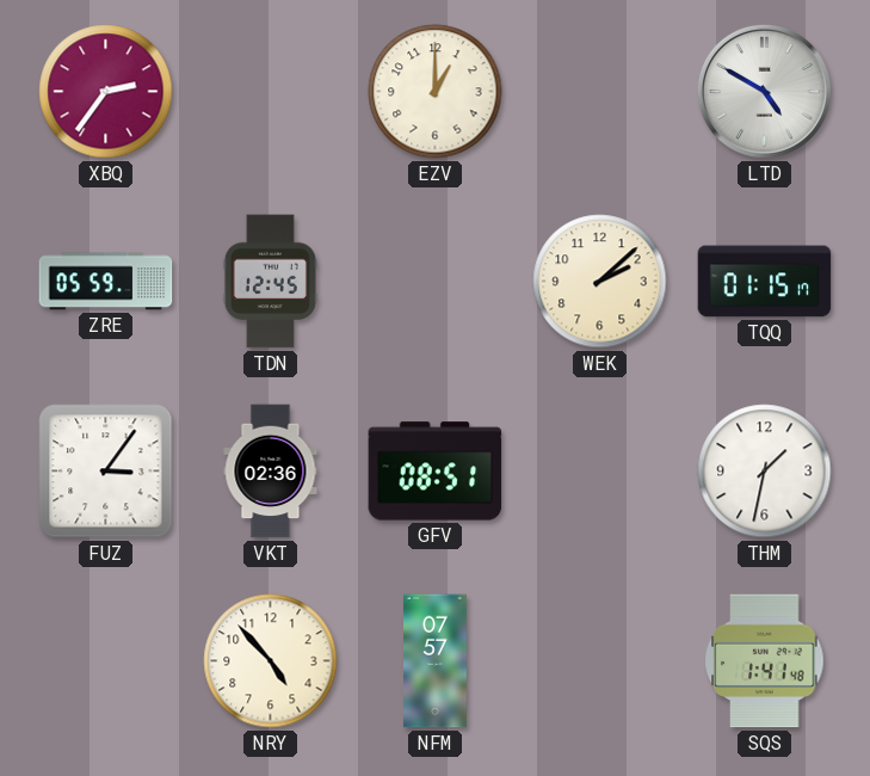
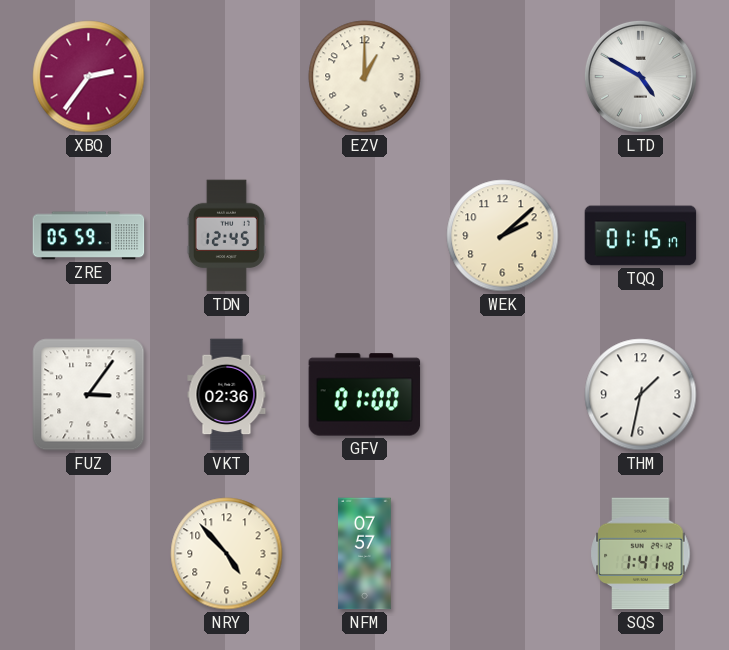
GFV: 08:51 -> 01:00 (365, 395)
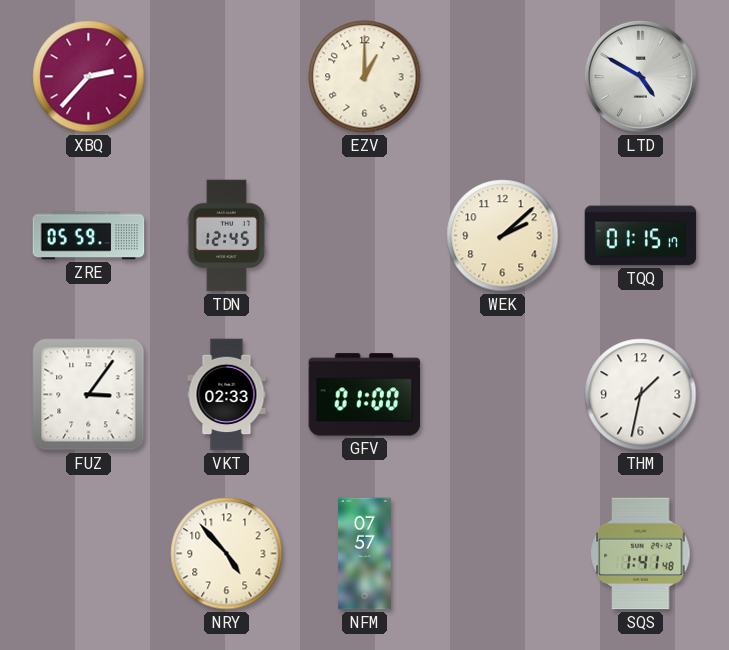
XBQ: 2:36 -> 2:37 (89, 77)
VKT: 02:36 -> 02:33 (227, 395)
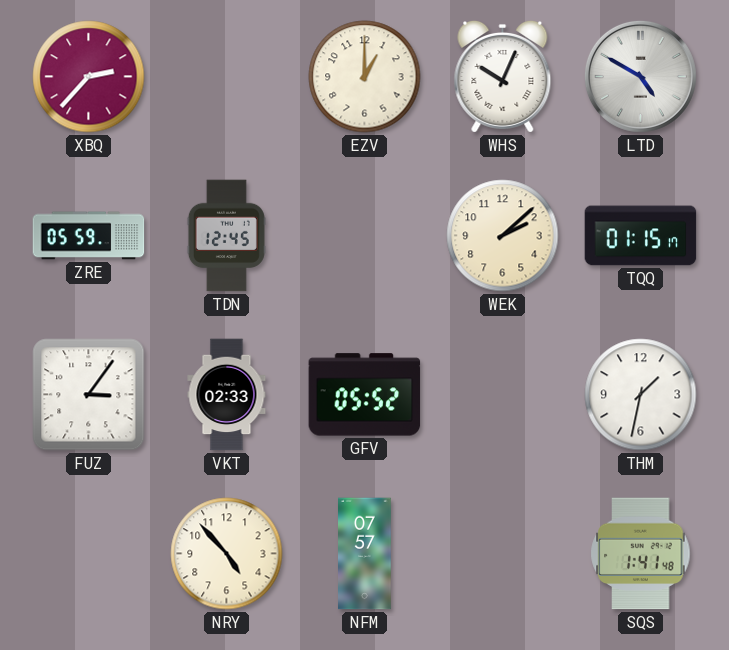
WHS: none -> 10:04 (503, 76)
GFV: 01:00 -> 05:52 (365, 395)
